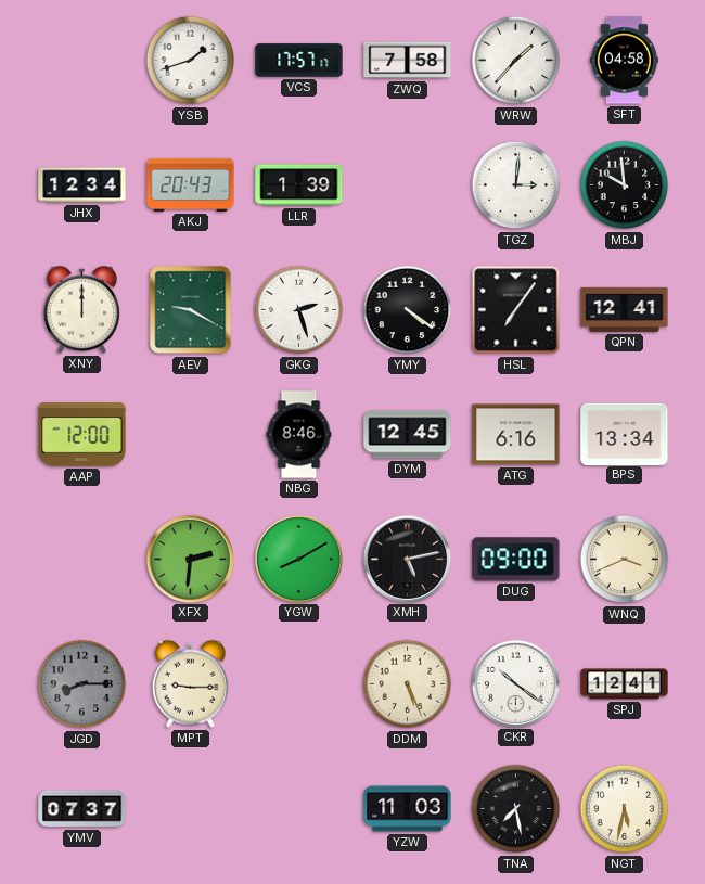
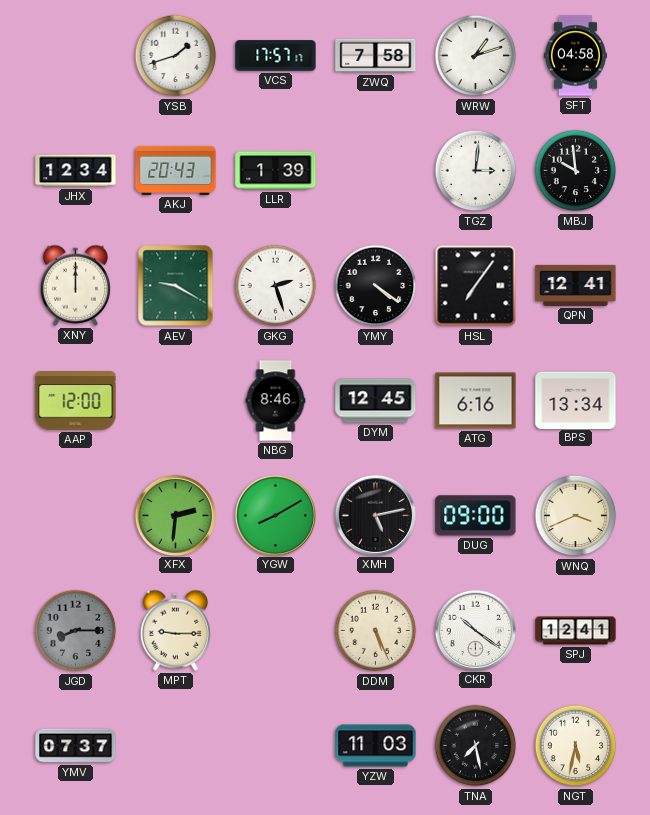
WRW: 1:37 -> 1:12 (476, 56)
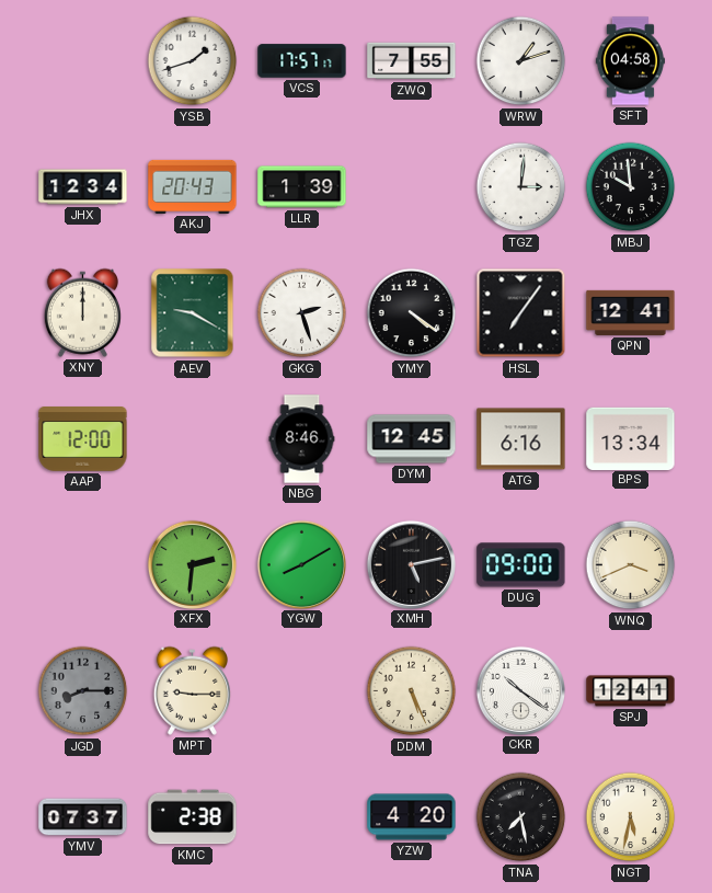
ZWQ: 7:58 -> 7:55 (412, 61)
KMC: none -> 2:38 (193, 817)
YZW: 11:03 -> 4:20 (412, 817)
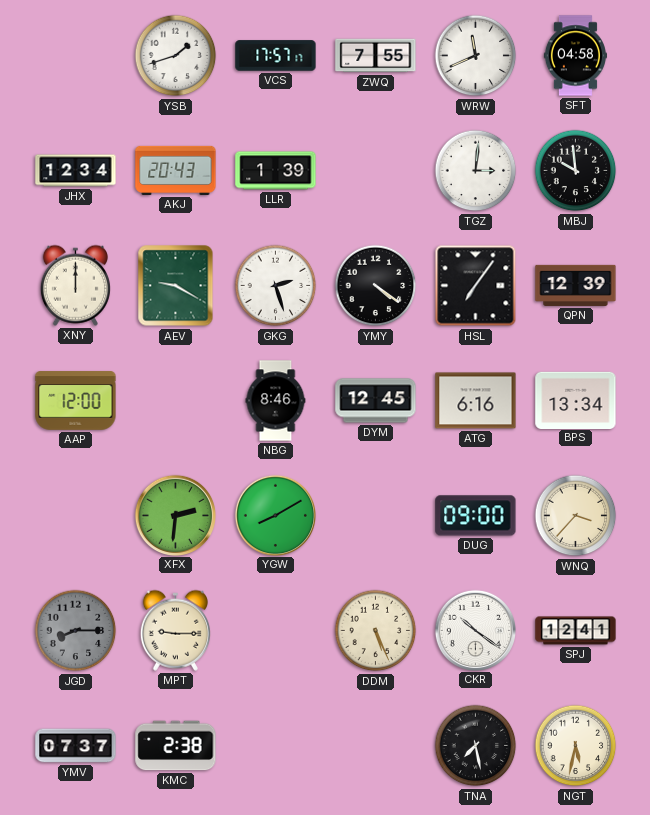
WRW: 1:12 -> 11:41 (476, 56)
QPN: 12:41 -> 12:39 (576, 285)
XMH: 5:13 -> none (411, 564)
WNQ: 3:41 -> 3:37 (576, 516)
YZW: 4:20 -> none (412, 817)
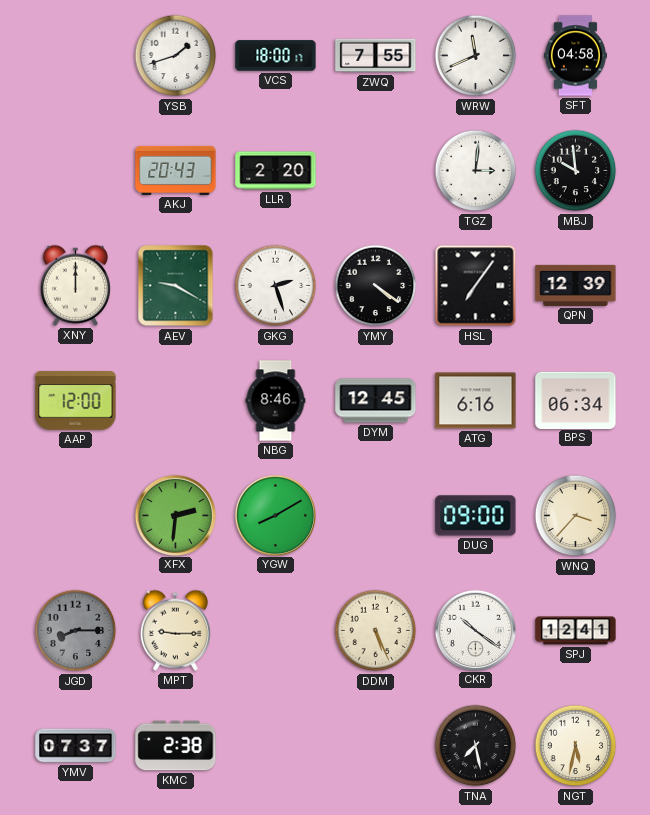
VCS: 17:57 -> 18:00 (276, 56)
JHX: 12:34 -> none (76, 171)
LLR: 1:39 -> 2:20 (276, 171)
BPS: 13:34 -> 06:34 (576, 400)
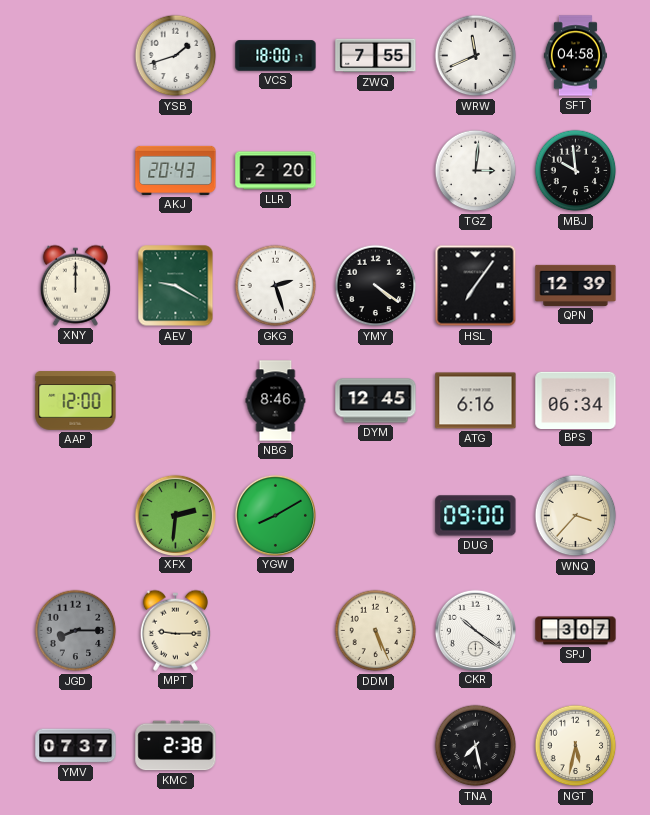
SPJ: 12:41 -> 3:07 (576, 631)
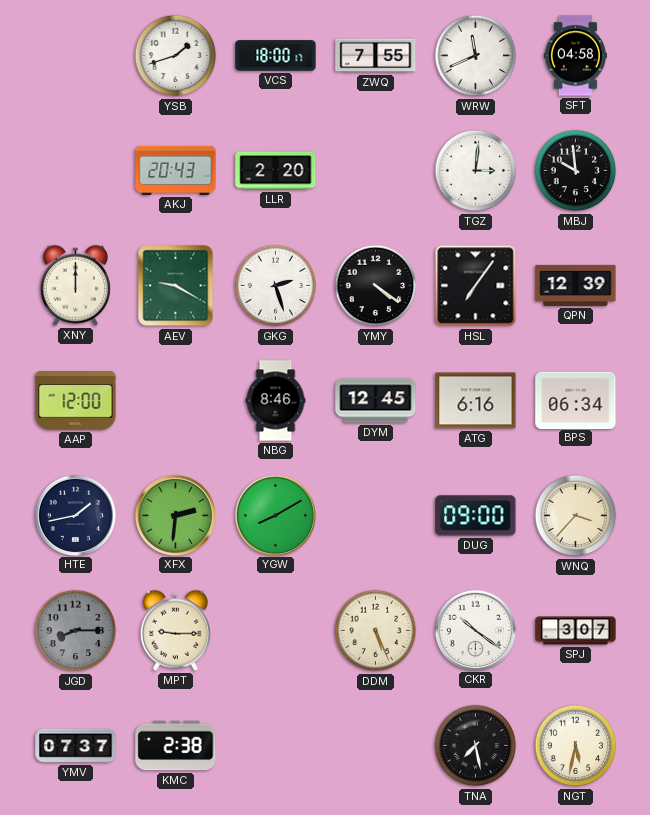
HTE: none -> 1:43 (75, 515)
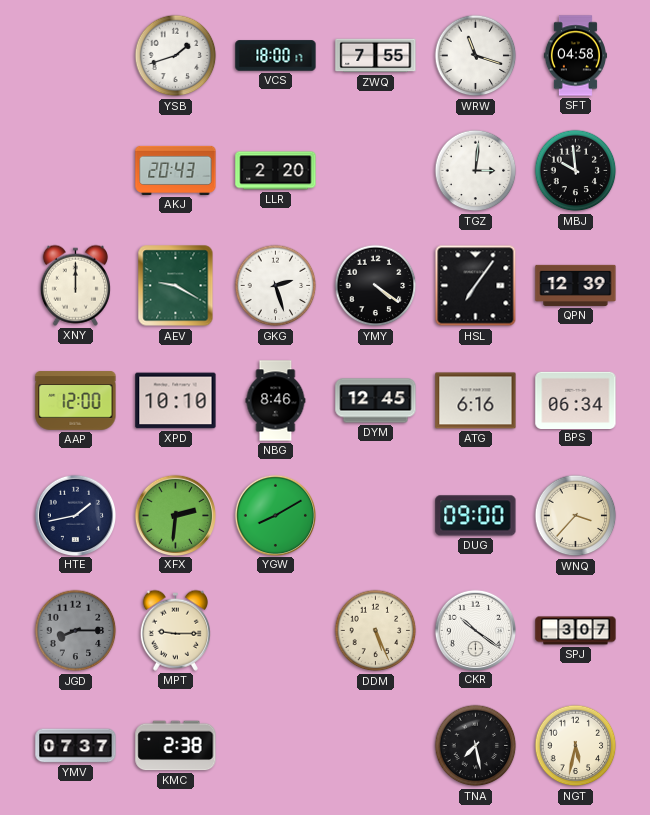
WRW: 11:41 -> 11:18 (476, 56)
XPD: none -> 10:10 (176, 401)
